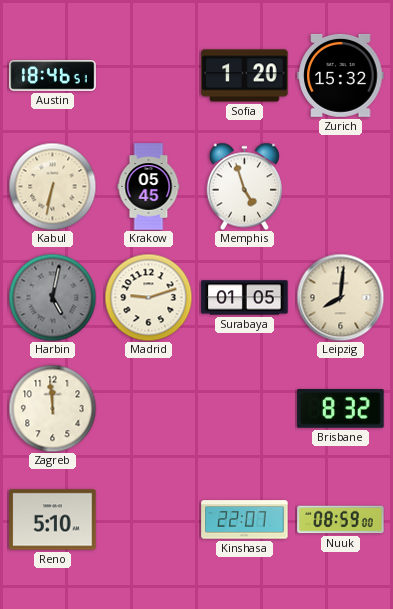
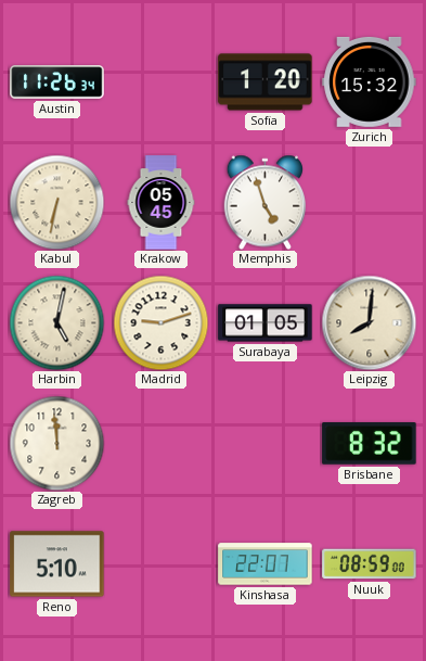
Austin: 18:46 -> 11:26 (57, 82)
Harbin dial: grey -> cream (56, 322)
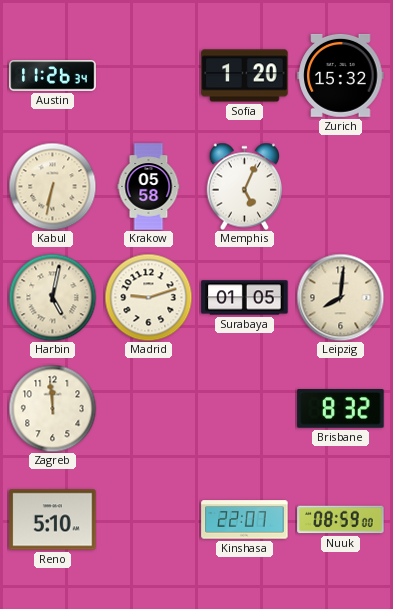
Krakow: 05:45 -> 05:58 (149, 187)
Memphis: 4:57 -> 5:04 (244, 186)
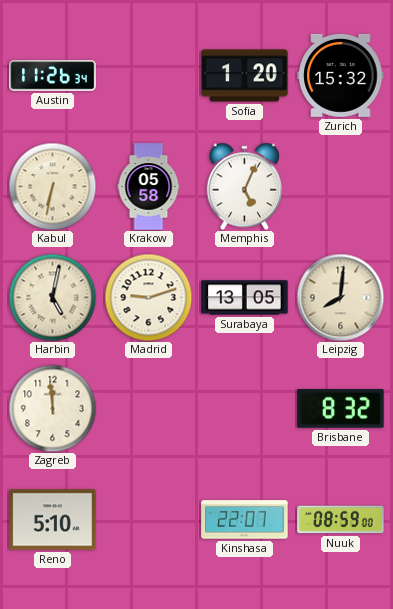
Surabaya: 01:05 -> 13:05 (245, 298)
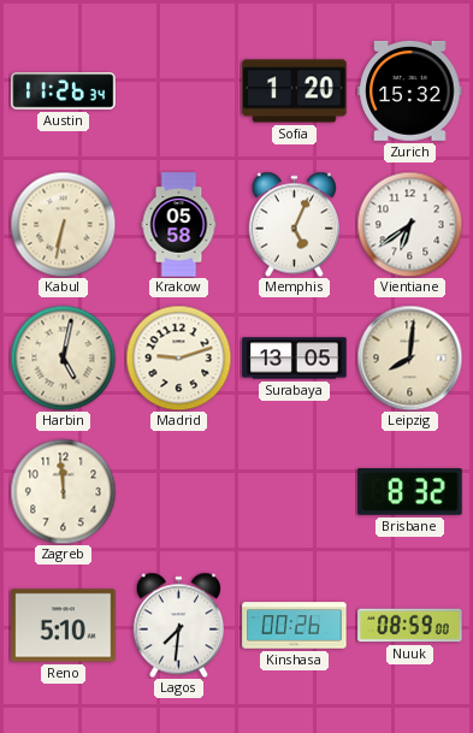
Vientiane: none -> 6:39 (409, 224)
Lagos: none -> 7:31 (178, 625)
Kinshasa: 22:07 -> 00:26 (295, 626)
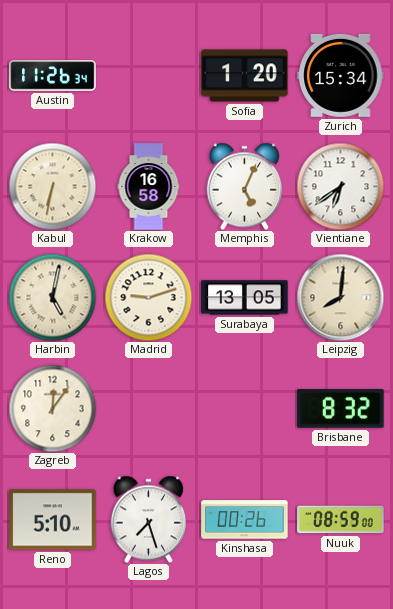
Zurich: 15:32 -> 15:34 (341, 75)
Krakow: 05:58 -> 16:58 (149, 187)
Zagreb: 11:59 -> 12:06 (52, 408)
Lagos: 7:31 -> 7:27 (148, 519)
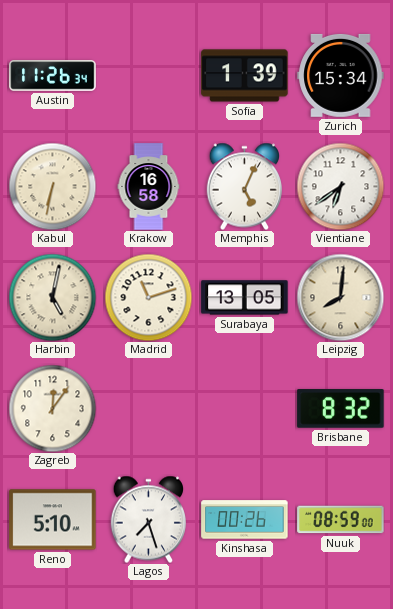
Sofia: 1:20 -> 1:39 (245, 76)
Madrid: 9:12 -> 11:12 (148, 297)
